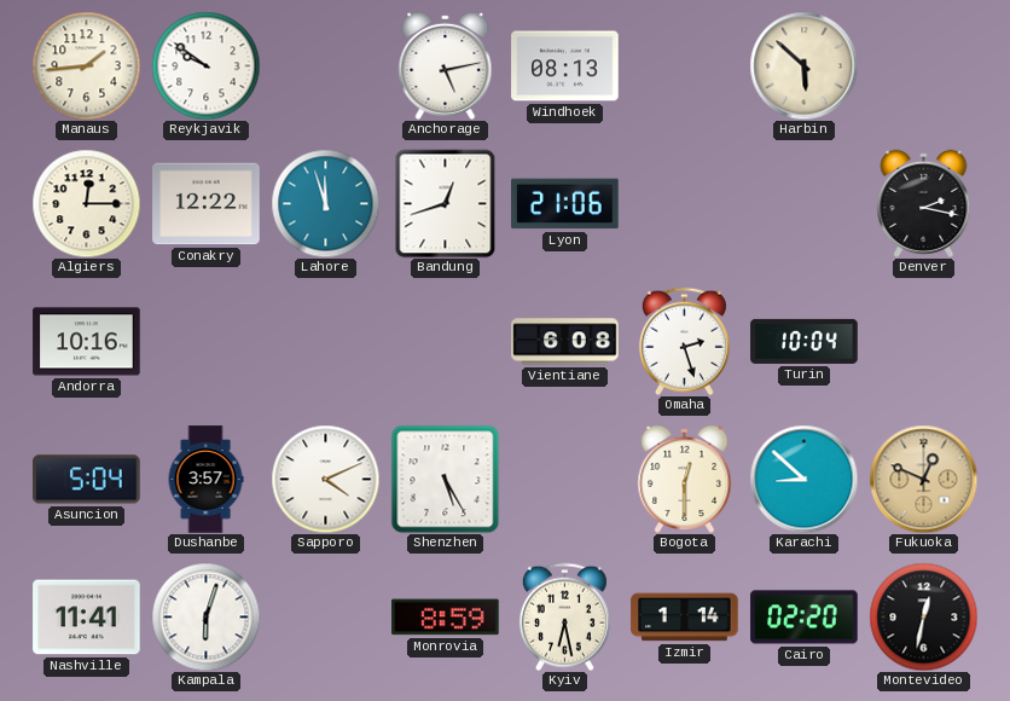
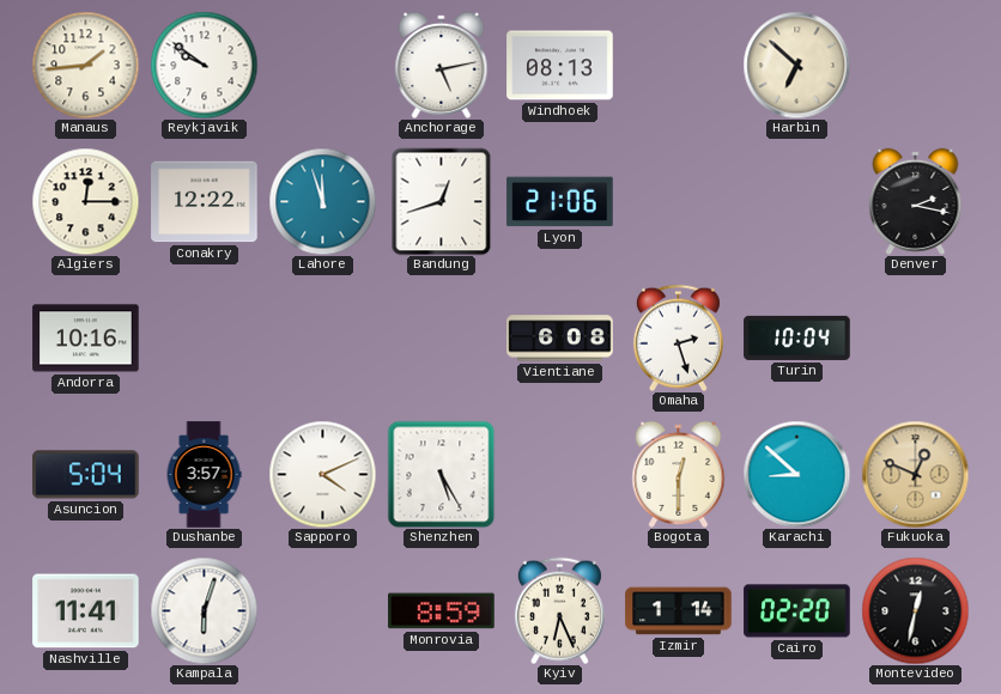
Harbin: 5:52 -> 6:52 (796, 65)
Kyiv: 6:28 -> 6:26 (559, 610)
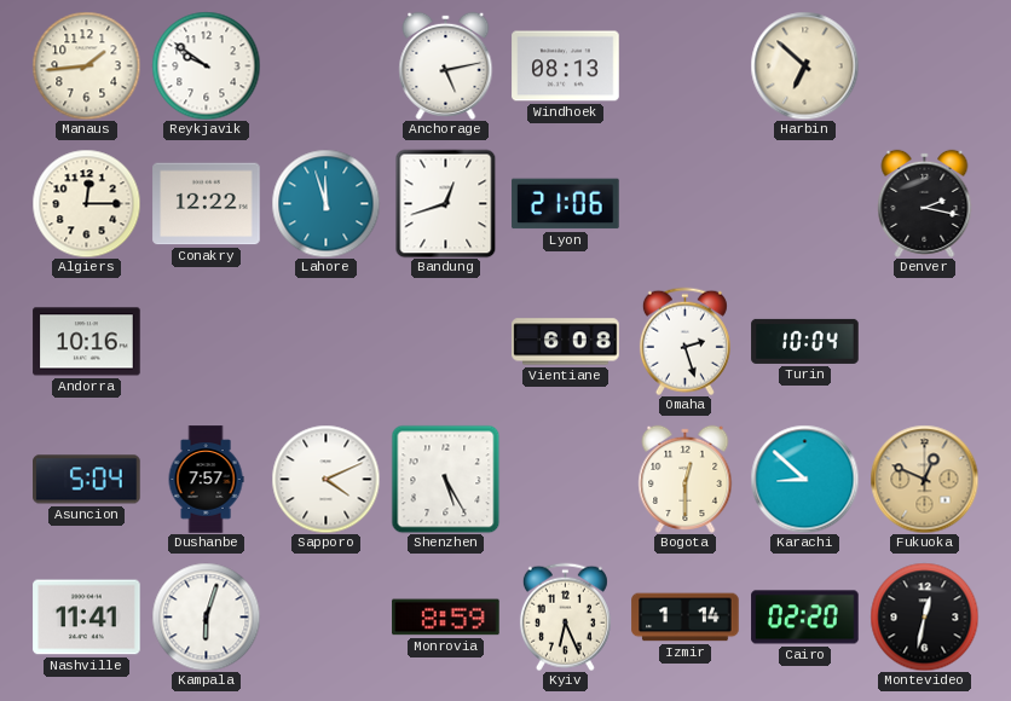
Dushanbe: 3:57 -> 7:57 (206, 480)
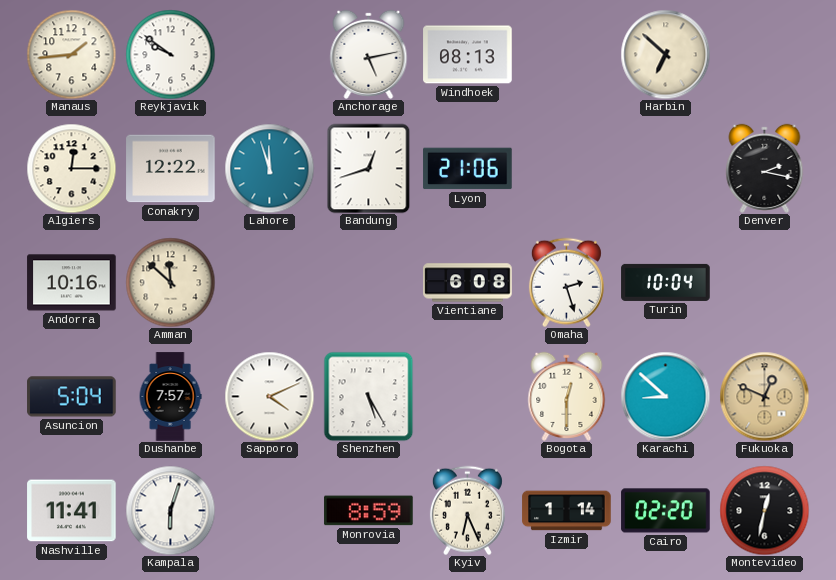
Amman: none -> 11:52 (170, 282)
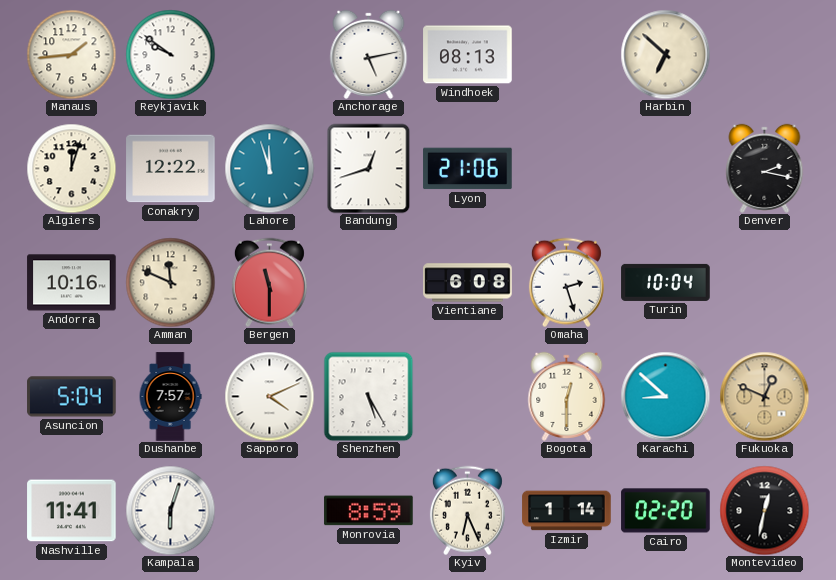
Algiers: 12:15 -> 12:03 (71, 168)
Amman: 11:52 -> 11:49 (170, 282)
Bergen: none -> 11:30 (269, 282)
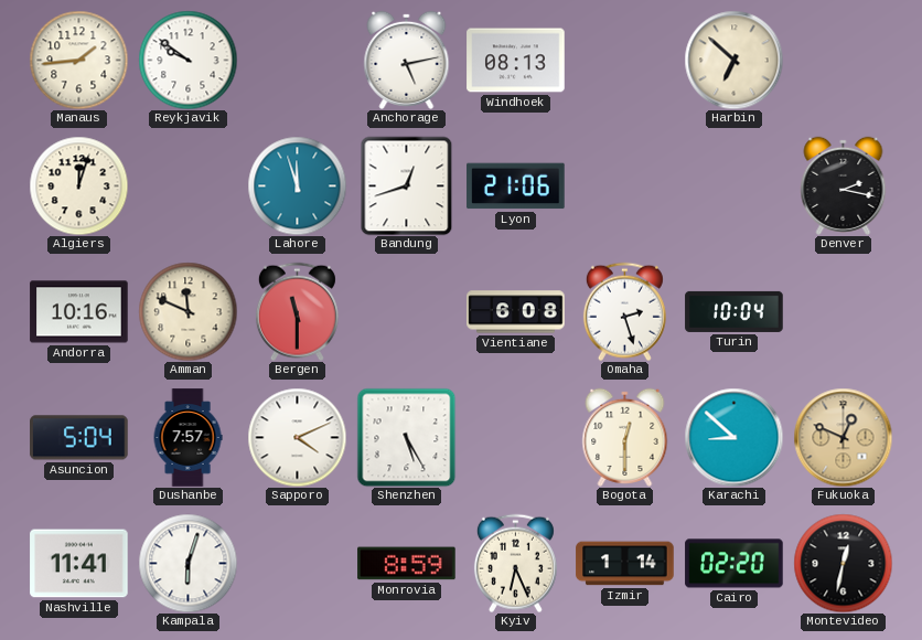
Conakry: 12:22 -> none (171, 169)
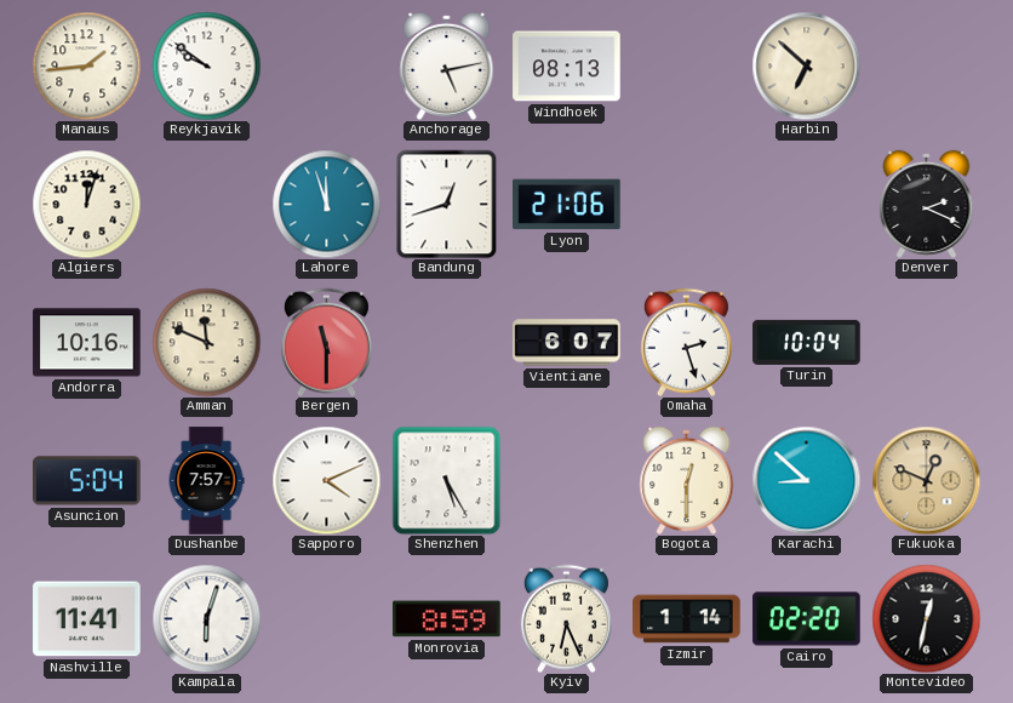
Denver: 2:17 -> 2:19 (927, 204)
Vientiane: 6:08 -> 6:07 (567, 343)
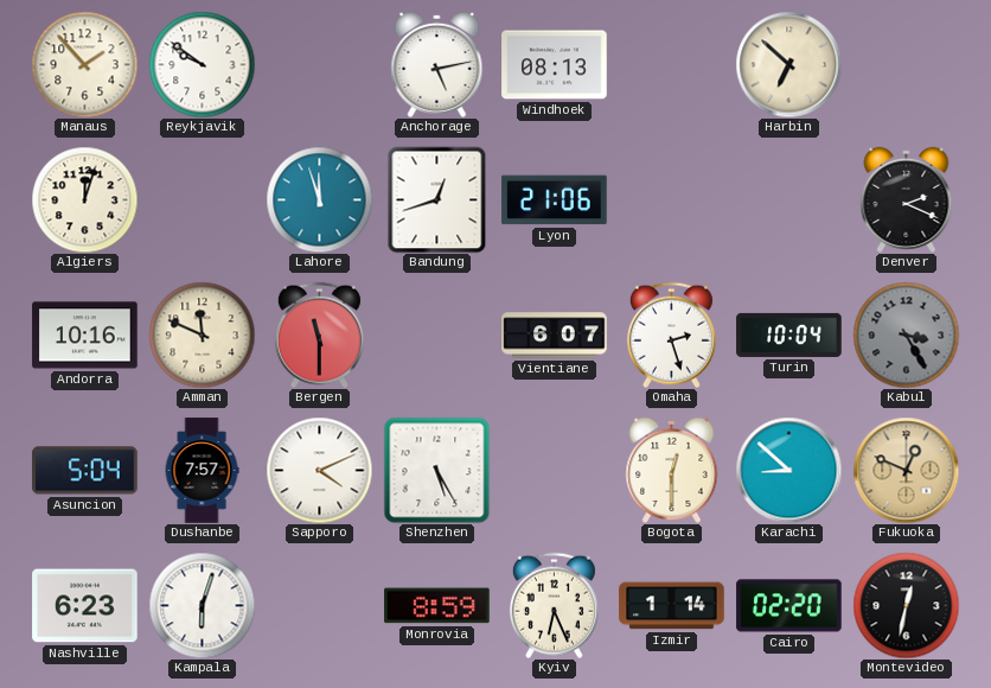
Manaus: 1:44 -> 1:53 (84, 64)
Kabul: none -> 3:25 (906, 335)
Nashville: 11:41 -> 6:23 (85, 606)
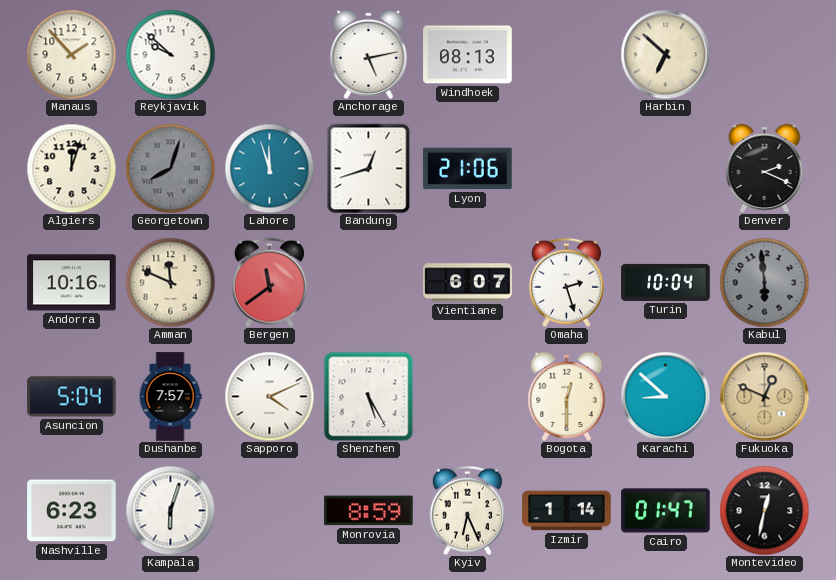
Reykjavik: 9:51 -> 9:52 (170, 54)
Georgetown: none -> 8:03 (170, 168)
Bergen: 11:30 -> 11:39 (269, 282)
Kabul: 3:25 -> 5:59 (764, 282)
Cairo: 02:20 -> 01:47 (666, 511)
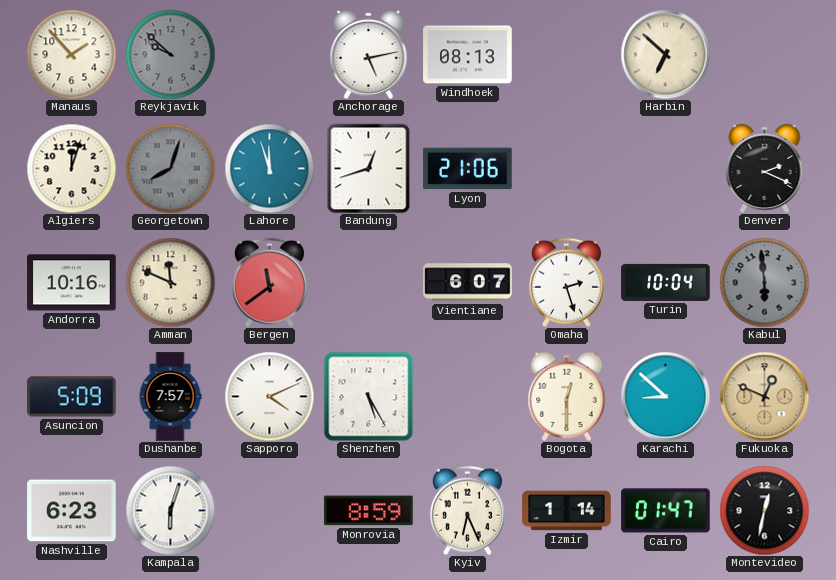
Reykjavik dial: white -> grey (170, 54)
Asuncion: 5:04 -> 5:09 (72, 397)
